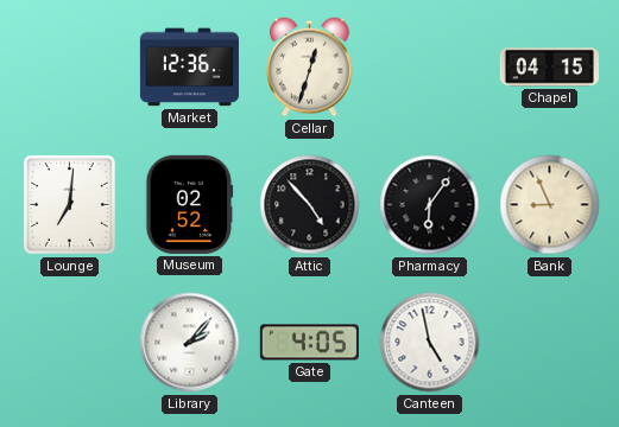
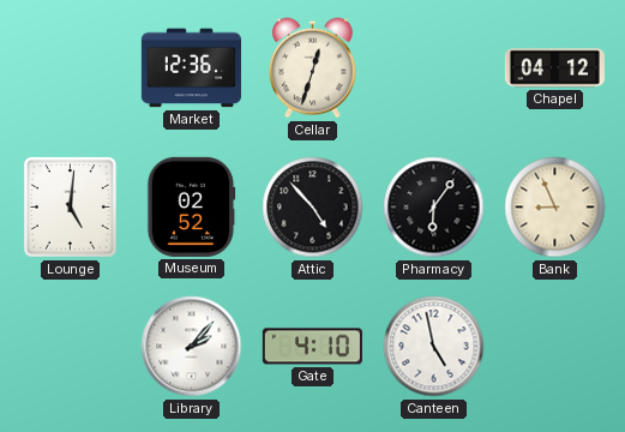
Chapel: 04:15 -> 04:12 (554, 68)
Lounge: 7:01 -> 5:01 (71, 208)
Gate: 4:05 -> 4:10 (312, 347)
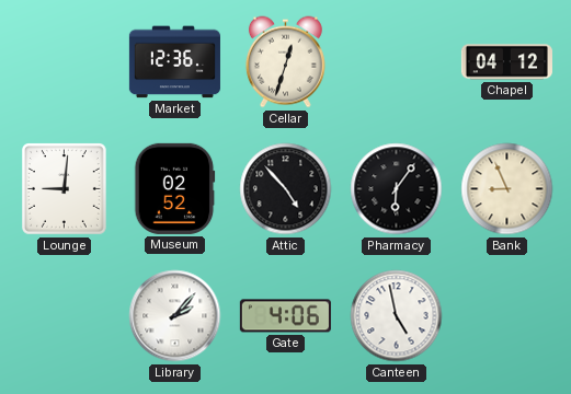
Lounge: 5:01 -> 9:01 (65, 189)
Gate: 4:10 -> 4:06 (285, 316)
